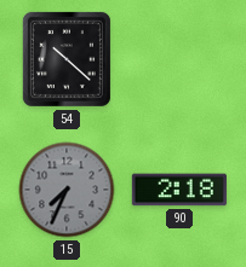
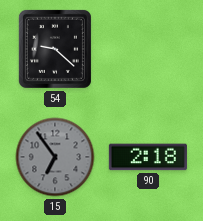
54: 10:22 -> 9:22 (55, 49)
15: 7:34 -> 6:54 (55, 157)
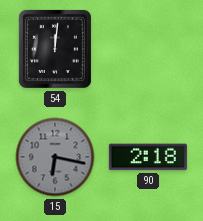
54: 9:22 -> 12:01 (55, 49)
15: 6:54 -> 6:17 (55, 157)
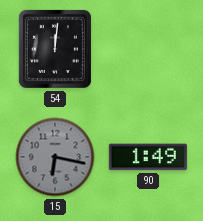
90: 2:18 -> 1:49 (148, 157)
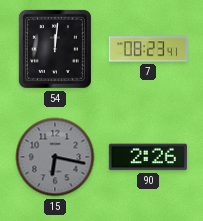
7: none -> 08:23 (148, 49)
90: 1:49 -> 2:26 (148, 157)
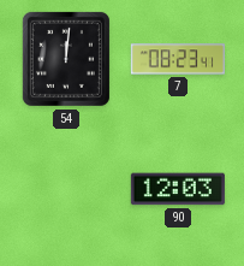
15: 6:17 -> none (55, 157)
90: 2:26 -> 12:03 (178, 189)
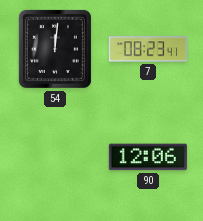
90: 12:03 -> 12:06 (148, 157)
